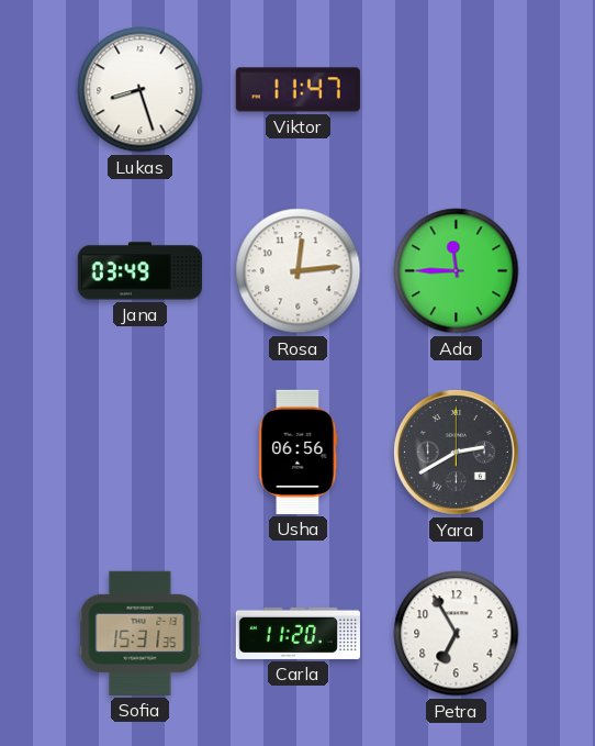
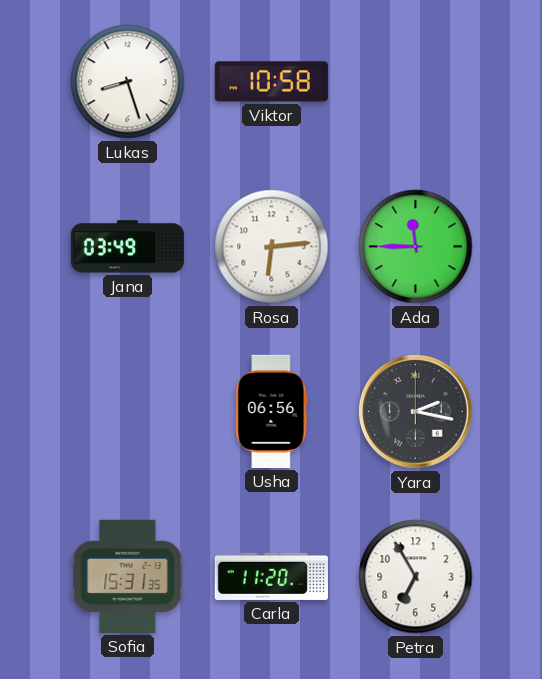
Viktor: 11:47 -> 10:58 (271, 82)
Rosa: 12:14 -> 6:14 (272, 247)
Yara: 2:40 -> 2:17 (416, 412)
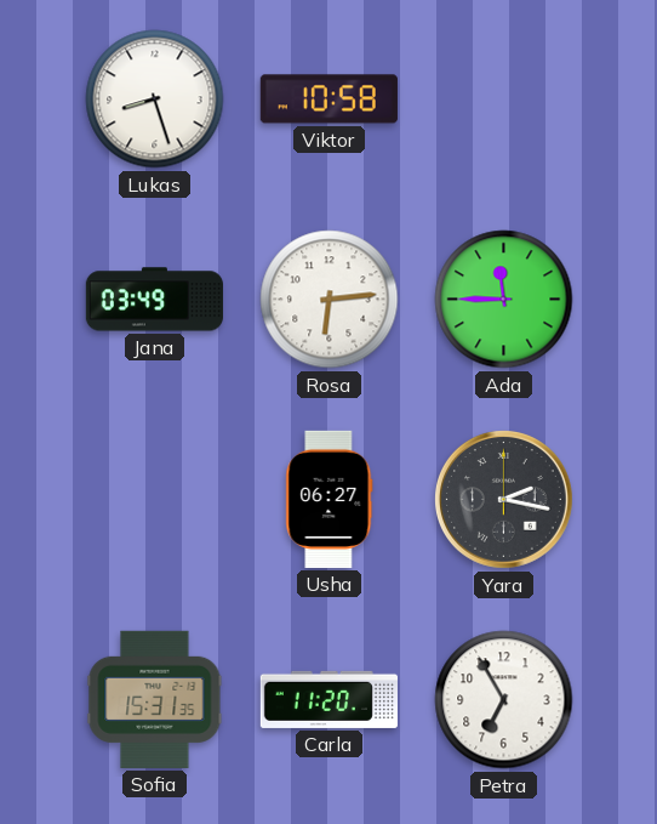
Usha: 06:56 -> 06:27 (330, 499)
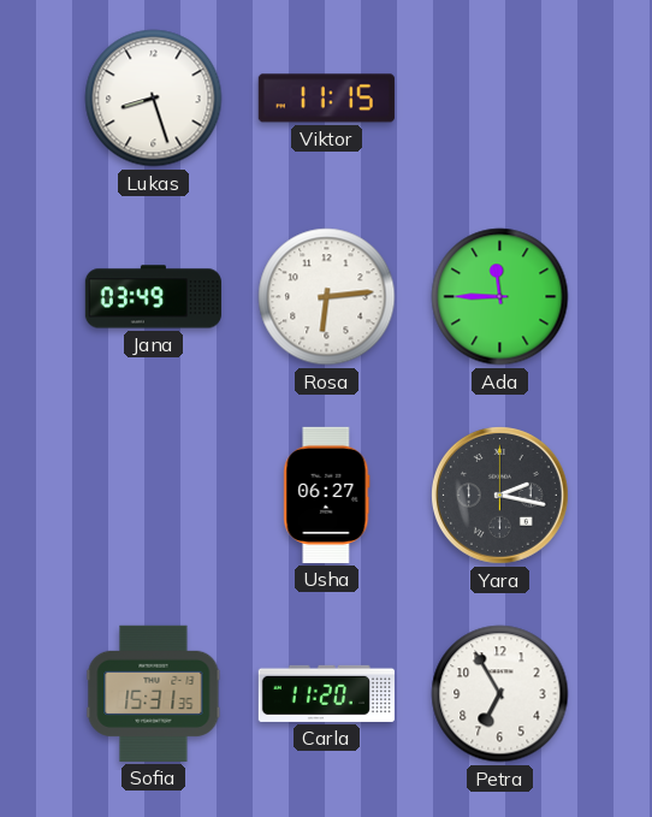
Viktor: 10:58 -> 11:15 (326, 99)
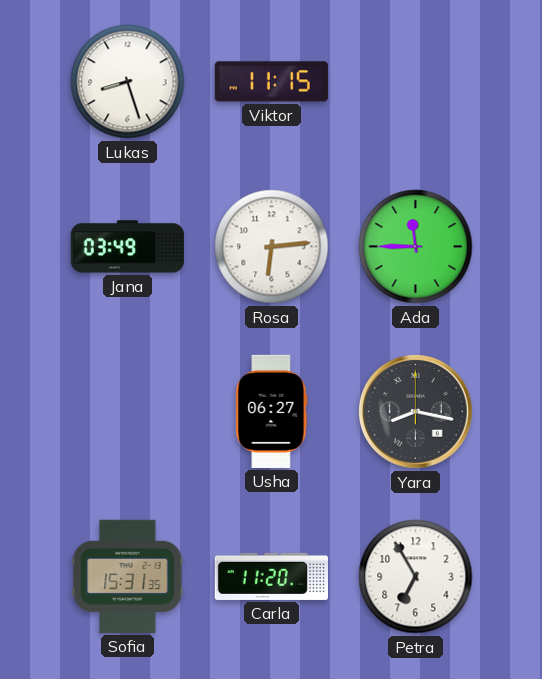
Yara: 2:17 -> 8:17 (416, 412)
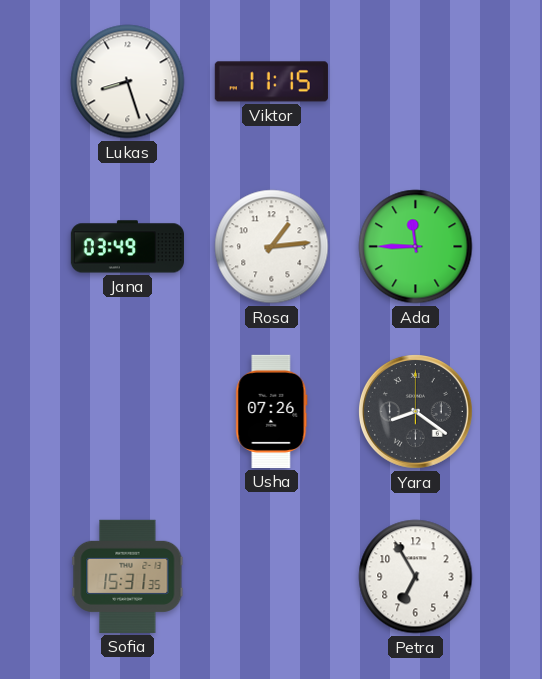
Rosa: 6:14 -> 1:14 (272, 247)
Usha: 06:27 -> 07:26 (272, 411)
Yara: 8:17 -> 8:21 (416, 412)
Carla: 11:20 -> none (271, 576)
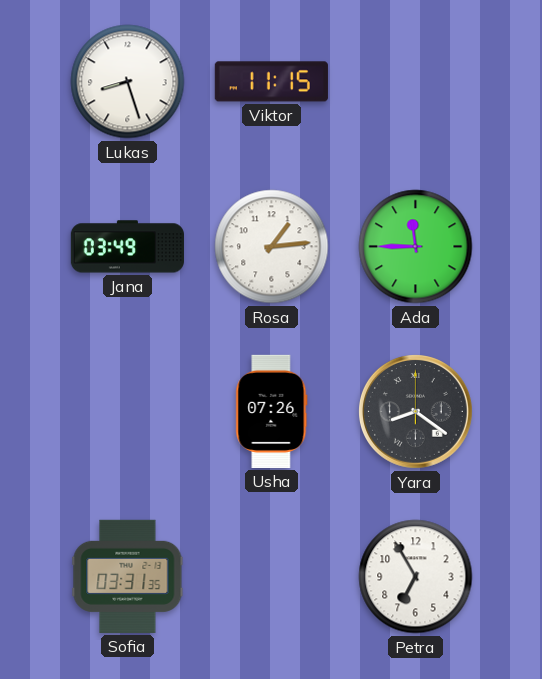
Sofia: 15:31 -> 03:31 (128, 576)
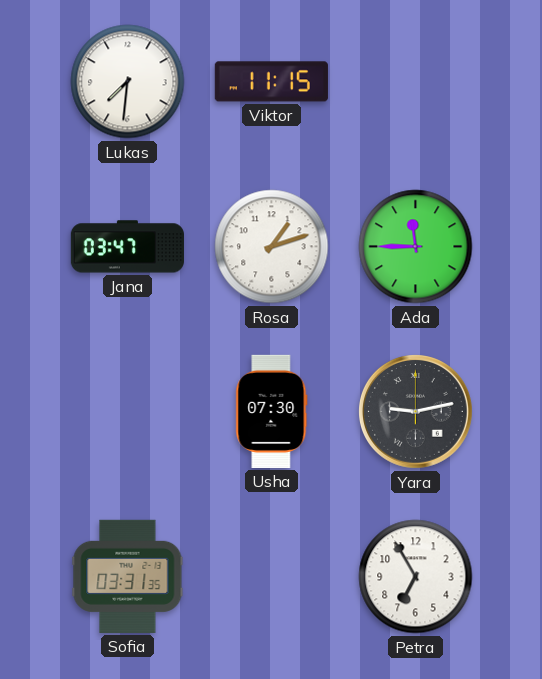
Lukas: 8:27 -> 7:31 (128, 82)
Jana: 03:49 -> 03:47 (127, 247)
Rosa: 1:14 -> 1:12 (272, 247)
Usha: 07:26 -> 07:30 (272, 411)
Yara: 8:21 -> 9:13 (416, 412)
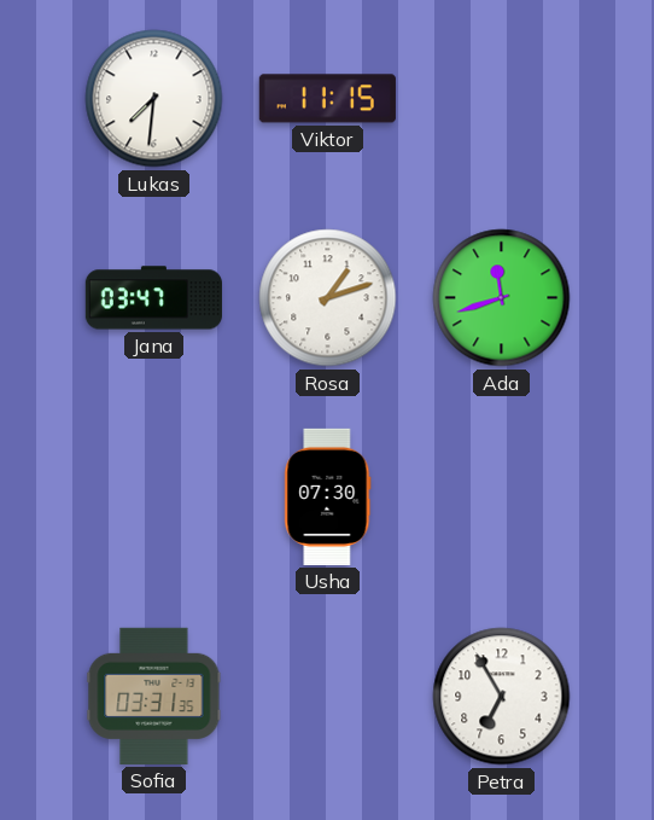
Ada: 11:45 -> 11:42 (502, 298)
Yara: 9:13 -> none (416, 412)
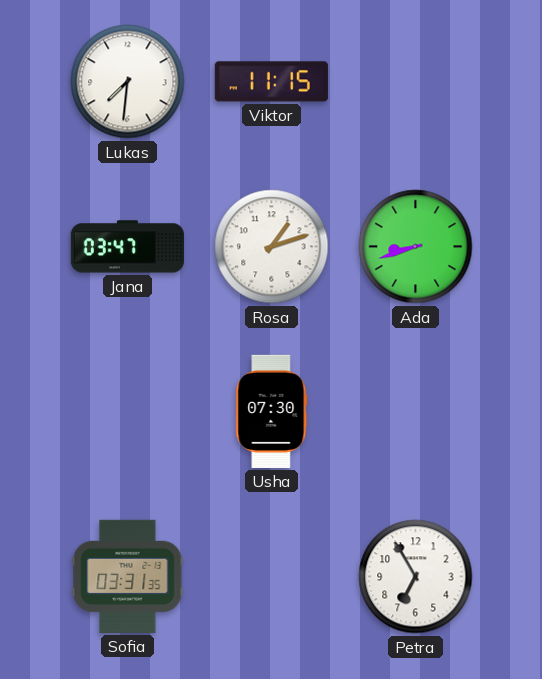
Ada: 11:42 -> 8:42 (416, 247)
